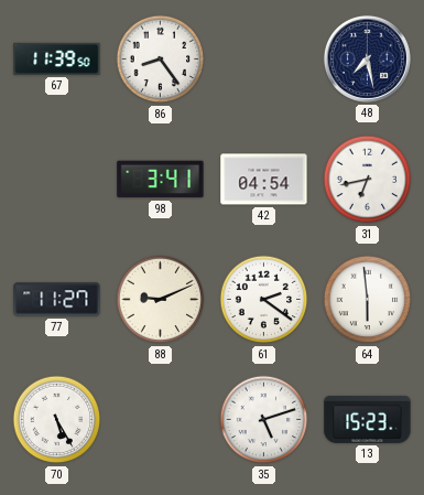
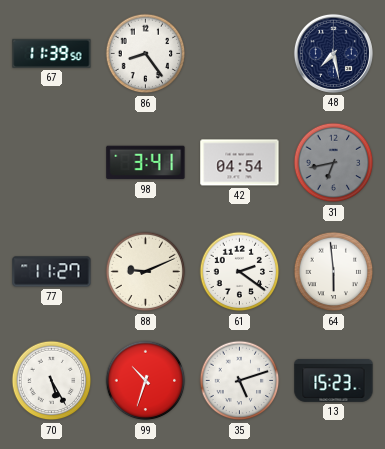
31 dial: white -> grey (334, 163)
99: none -> 10:33 (146, 381)
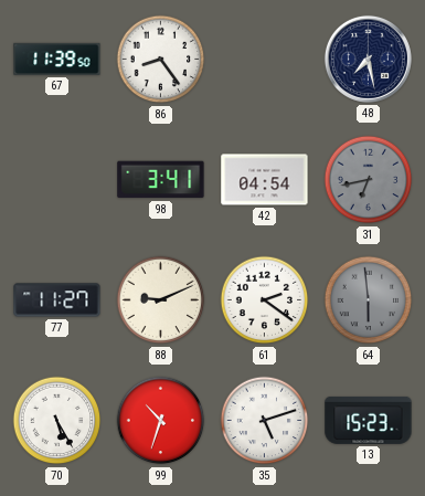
64 dial: white -> grey (369, 300)
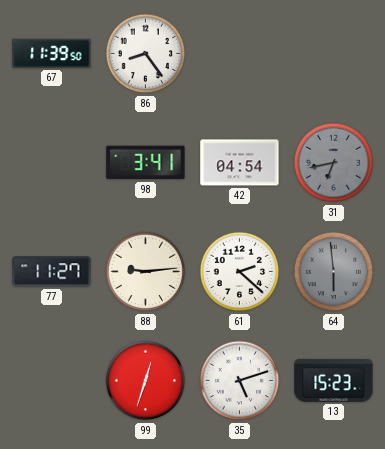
48: 7:28 -> none (368, 59)
88: 9:11 -> 9:14 (146, 272)
61: 2:21 -> 2:22 (240, 272)
70: 5:25 -> none (57, 421)
99: 10:33 -> 12:33 (146, 381)
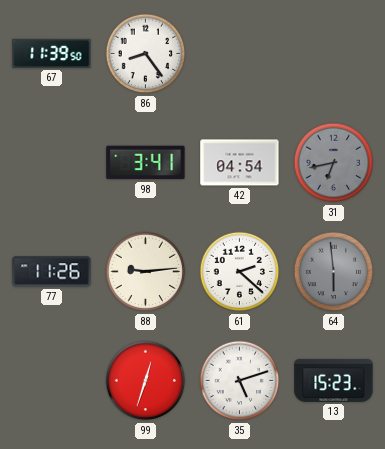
77: 11:27 -> 11:26 (52, 272)
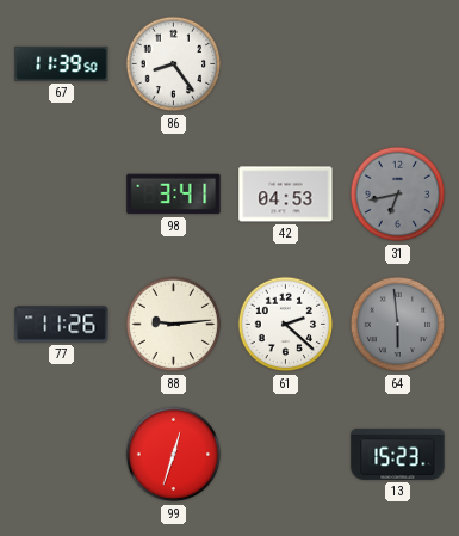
42: 04:54 -> 04:53 (286, 195)
35: 5:12 -> none (240, 381)
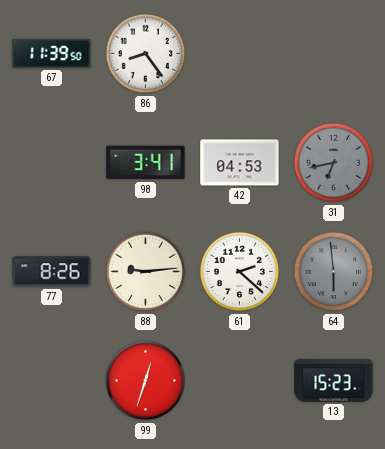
77: 11:26 -> 8:26 (52, 272)
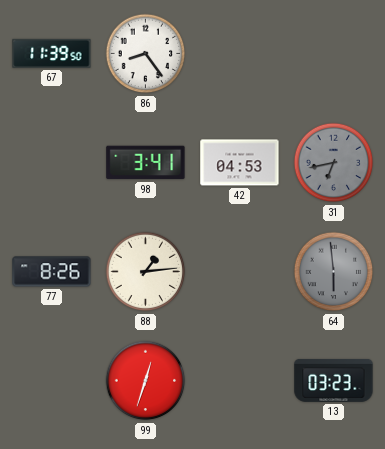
88: 9:14 -> 1:14 (146, 272)
61: 2:22 -> none (240, 272)
13: 15:23 -> 03:23 (334, 380)
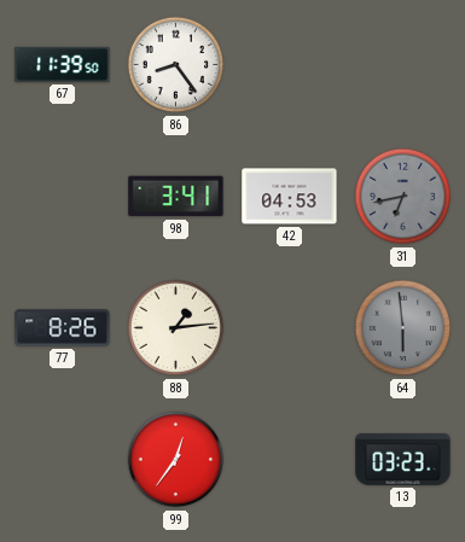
99: 12:33 -> 12:36 (176, 460)
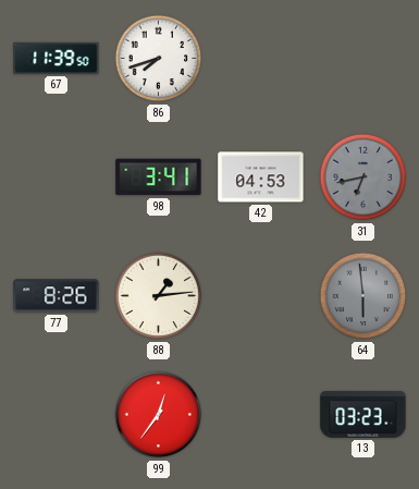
86: 8:24 -> 7:42 (159, 59)
